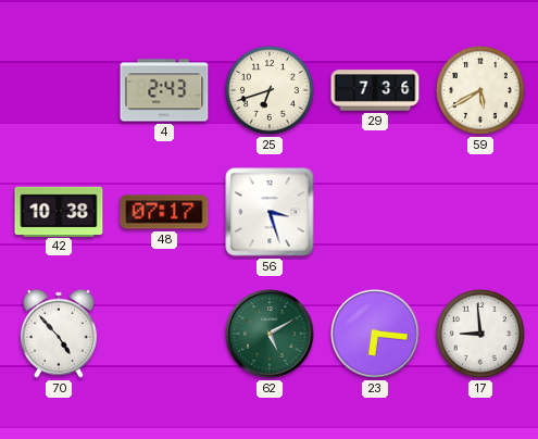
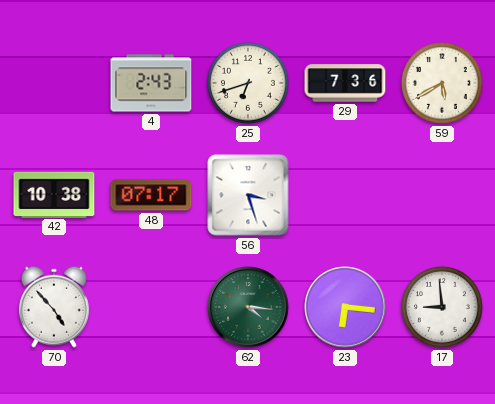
62: 5:10 -> 4:16 (248, 307)
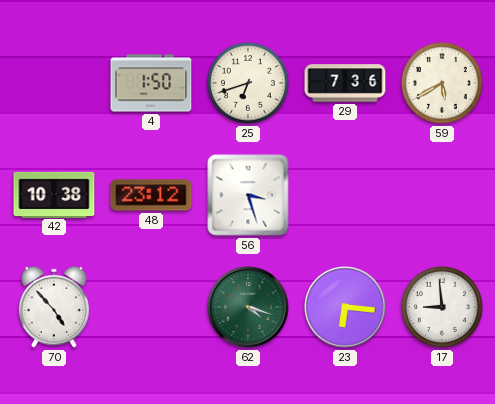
4: 2:43 -> 1:50 (151, 83)
48: 07:17 -> 23:12 (151, 195)
62: 4:16 -> 4:18 (248, 307)
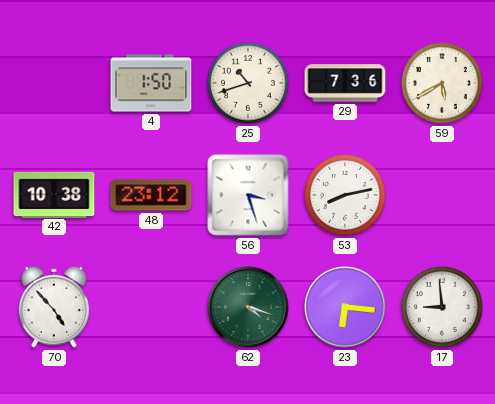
25: 6:42 -> 10:42 (248, 83)
53: none -> 8:13 (345, 195)
